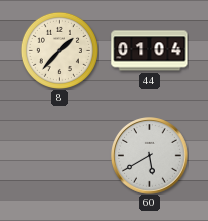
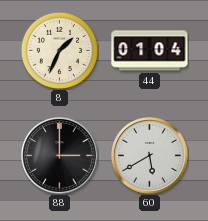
8: 1:37 -> 1:34 (59, 50)
88: none -> 3:00 (60, 156)
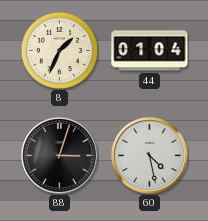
88: 3:00 -> 3:03 (60, 156)
60: 5:40 -> 4:28 (150, 156)
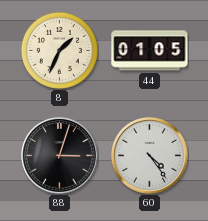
44: 01:04 -> 01:05 (150, 51)
60: 4:28 -> 4:24 (150, 156)
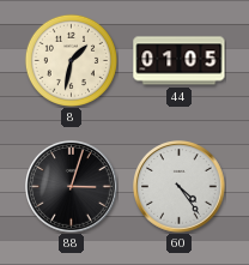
8: 1:34 -> 1:32 (71, 60)
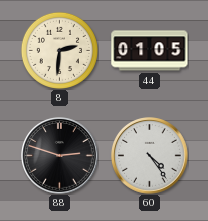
8: 1:32 -> 2:31 (59, 50)
88: 3:03 -> 2:48 (60, 156)
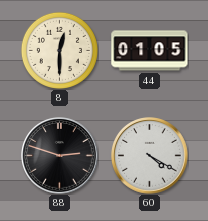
8: 2:31 -> 12:30 (59, 50)
60: 4:24 -> 4:20 (150, 156)
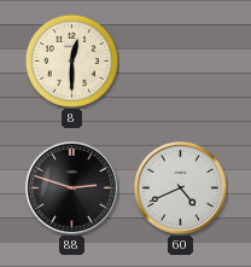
44: 01:05 -> none (150, 51)
60: 4:20 -> 4:41 (181, 188)
